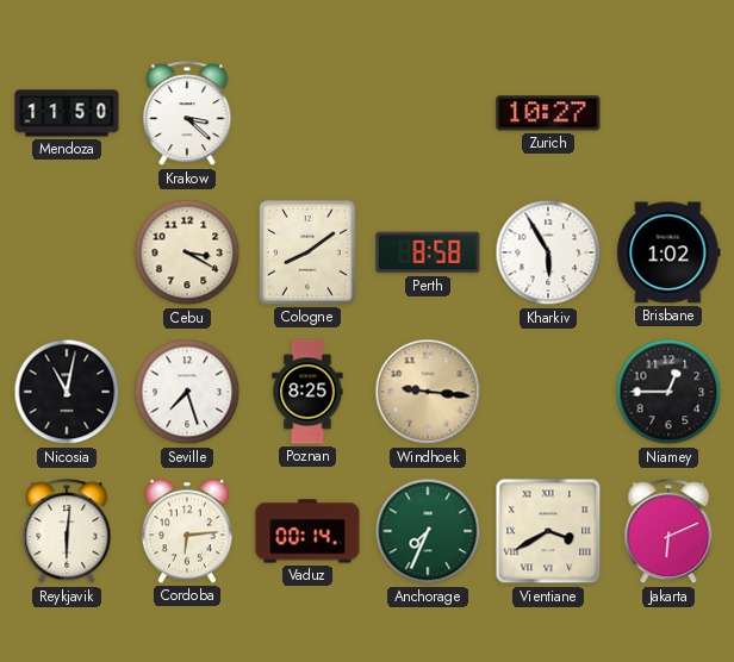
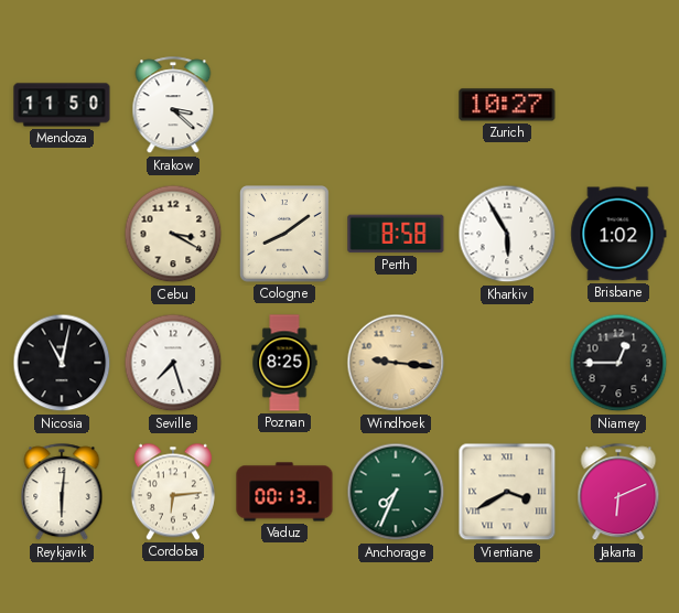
Vaduz: 00:14 -> 00:13 (284, 492)
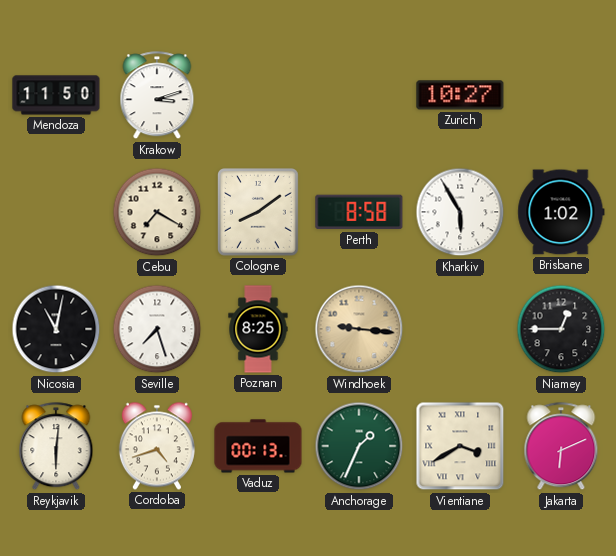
Krakow: 3:22 -> 3:12 (157, 96)
Cebu: 3:20 -> 7:20 (157, 212)
Cordoba: 6:14 -> 4:42 (157, 446)
Anchorage: 7:34 -> 1:34 (359, 446)
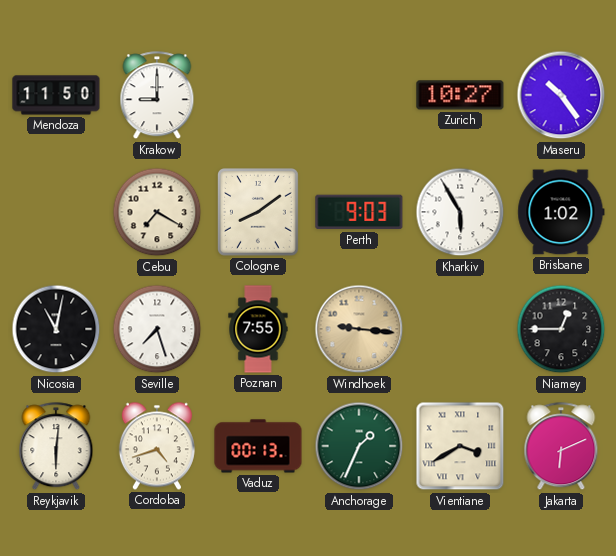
Krakow: 3:12 -> 9:00 (157, 96)
Maseru: none -> 10:24 (561, 95)
Perth: 8:58 -> 9:03 (359, 212)
Poznan: 8:25 -> 7:55 (258, 329)
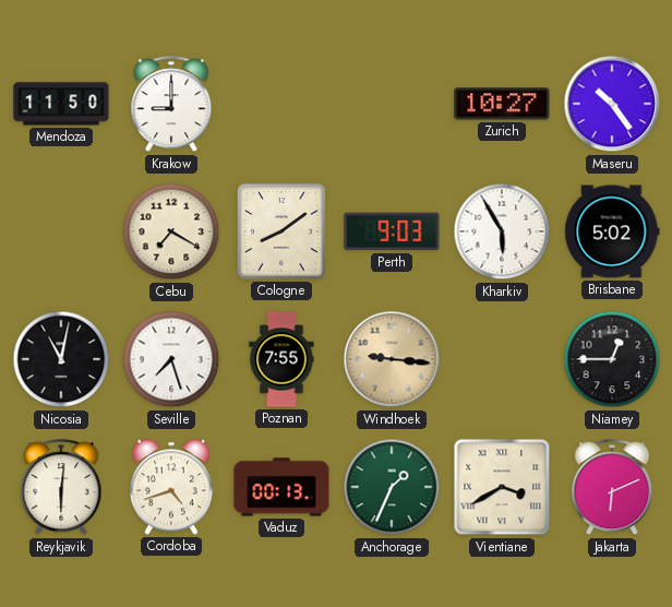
Brisbane: 1:02 -> 5:02 (612, 231)
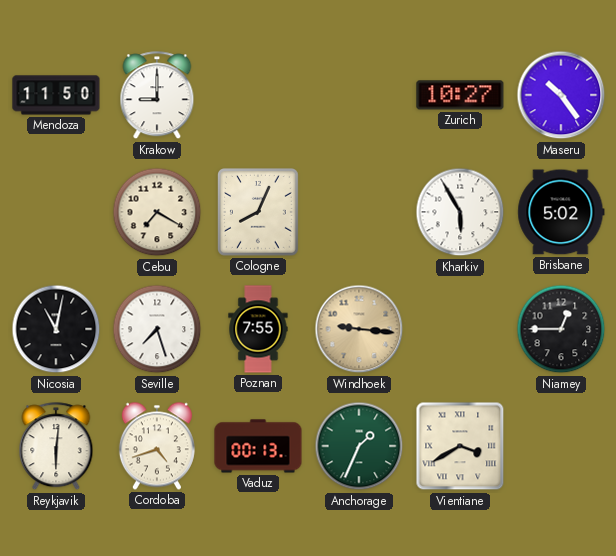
Cologne: 8:09 -> 8:04 (259, 213)
Perth: 9:03 -> none (392, 231)
Jakarta: 6:11 -> none (612, 488)
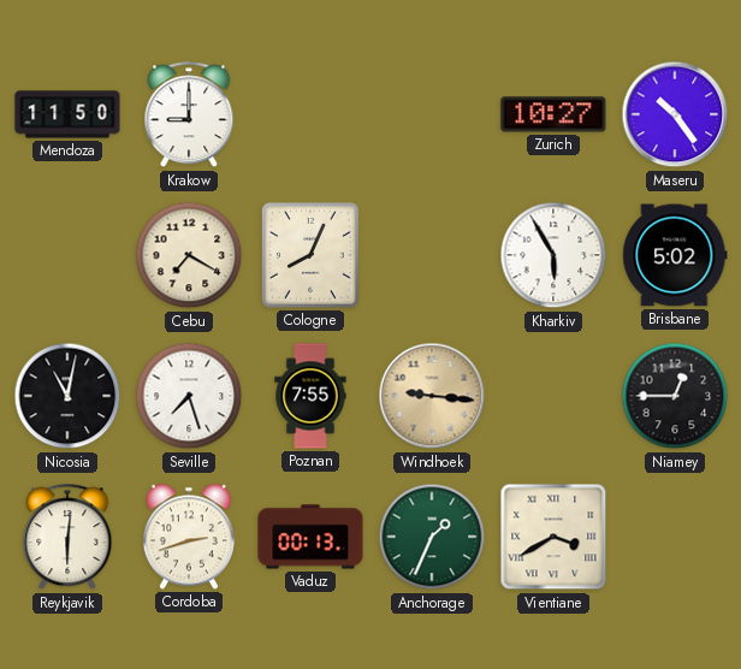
Cordoba: 4:42 -> 2:42 (189, 537)
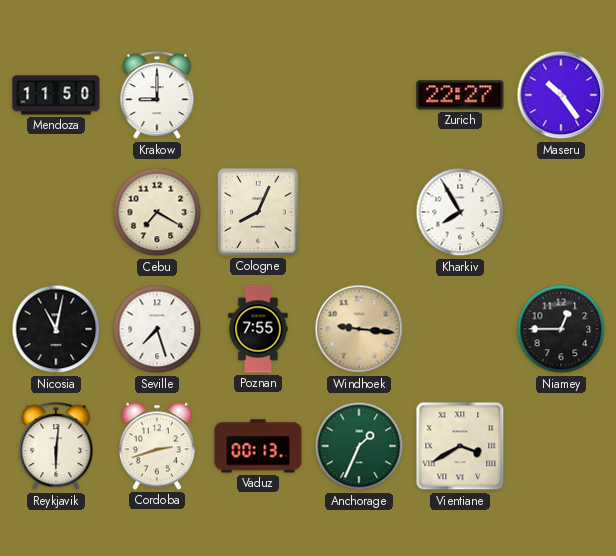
Zurich: 10:27 -> 22:27 (460, 95)
Kharkiv: 5:55 -> 7:55 (460, 212)
Brisbane: 5:02 -> none (675, 255)
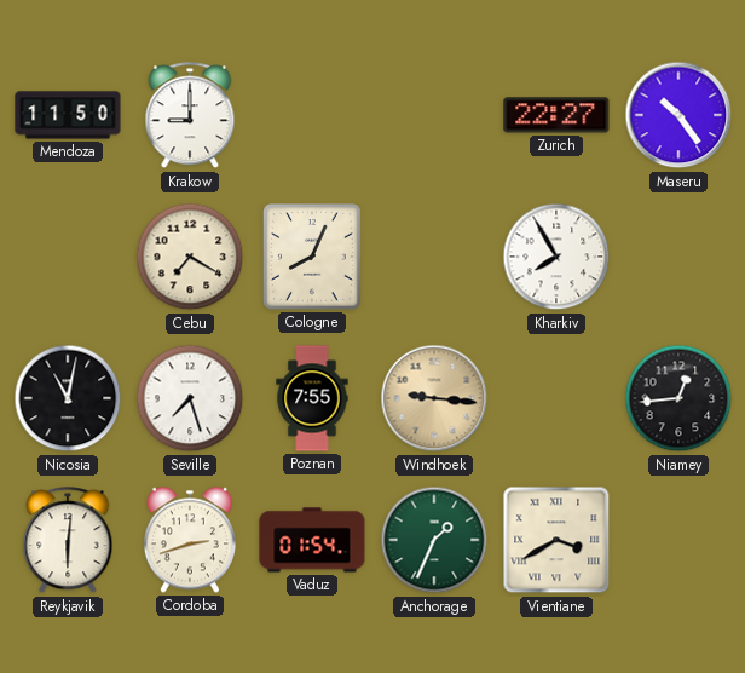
Niamey: 12:45 -> 12:44 (678, 398)
Vaduz: 00:13 -> 01:54 (312, 540)
